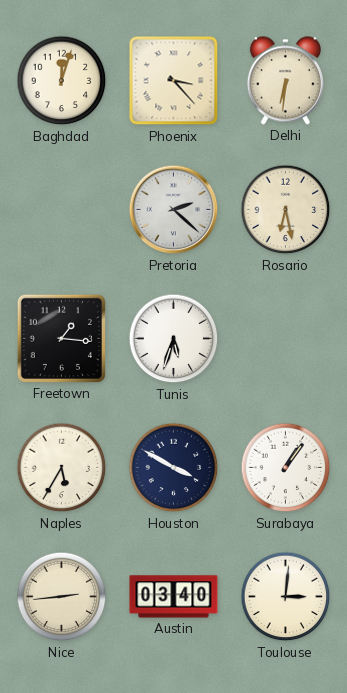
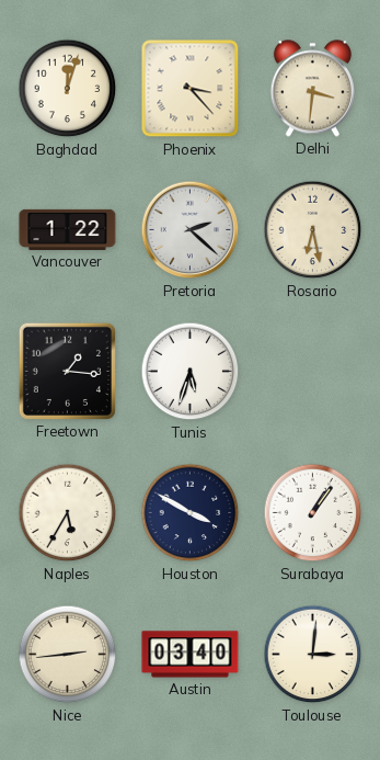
Delhi: 6:31 -> 3:31 (312, 89)
Vancouver: none -> 1:22 (68, 229)
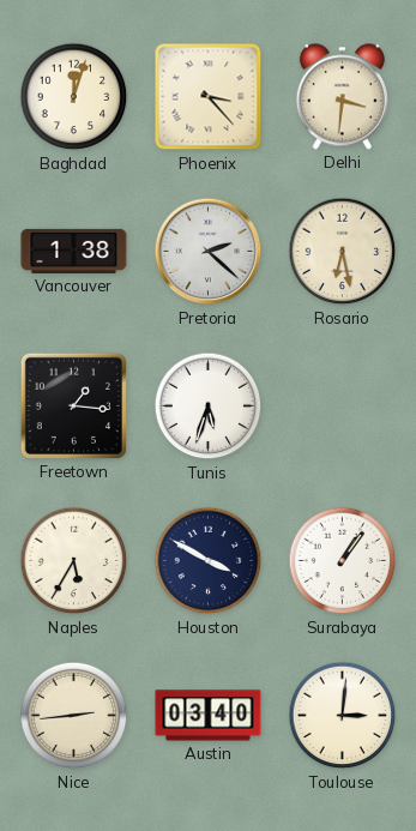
Vancouver: 1:22 -> 1:38 (74, 251)
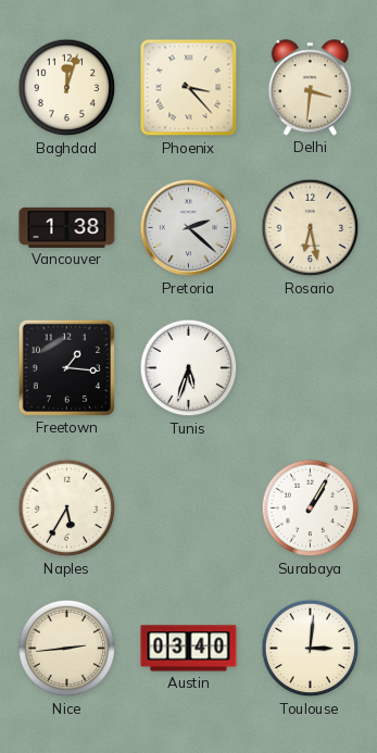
Houston: 3:50 -> none (209, 561)
Surabaya: 1:06 -> 1:05 (311, 509)
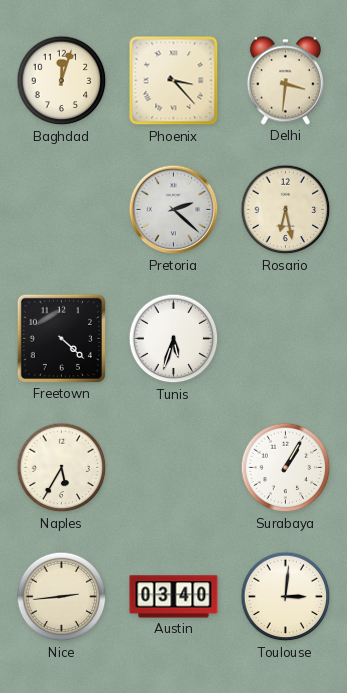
Vancouver: 1:38 -> none (67, 227)
Freetown: 1:16 -> 4:22 (61, 338)
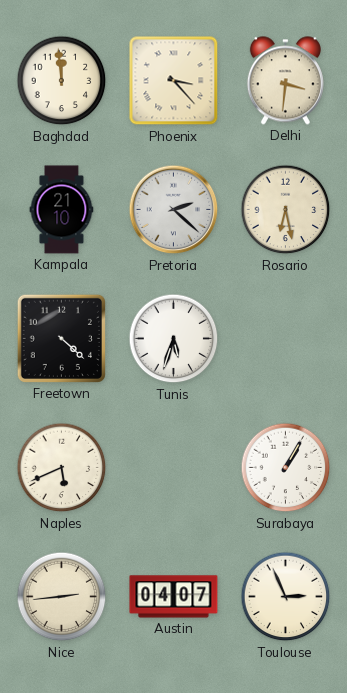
Baghdad: 12:03 -> 11:59 (62, 81)
Kampala: none -> 21:10 (62, 210)
Naples: 5:35 -> 5:41 (62, 468)
Austin: 03:40 -> 04:07 (174, 597)
Toulouse: 3:01 -> 2:56 (286, 597)
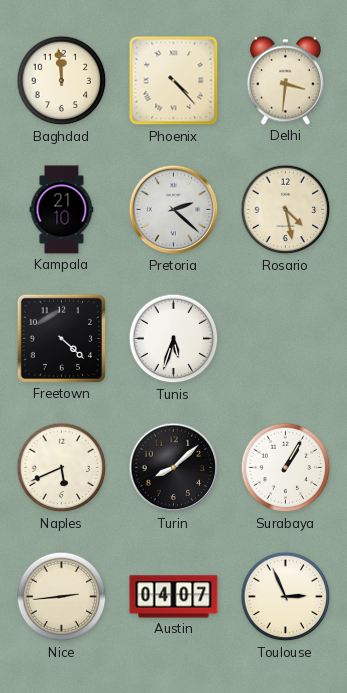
Phoenix: 3:23 -> 4:23 (174, 81)
Rosario: 6:28 -> 4:28 (286, 210)
Turin: none -> 8:08 (174, 468)
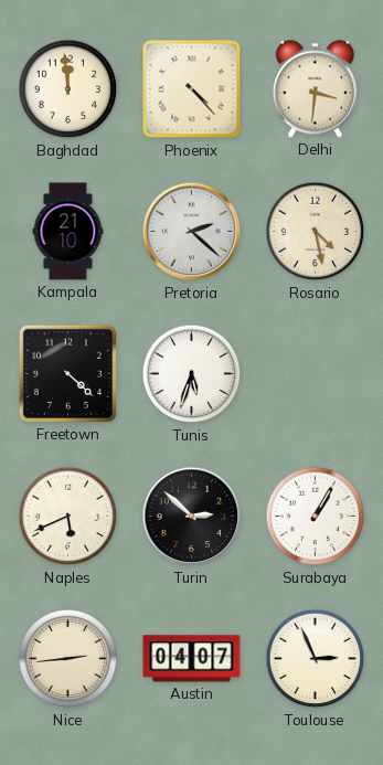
Turin: 8:08 -> 2:52 (192, 517)
